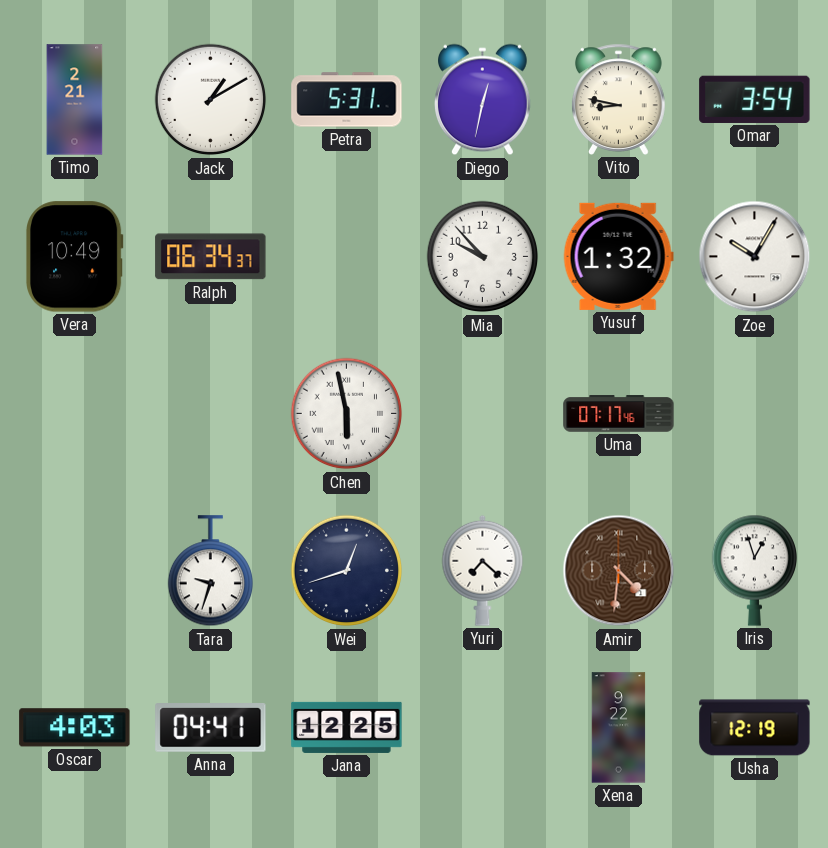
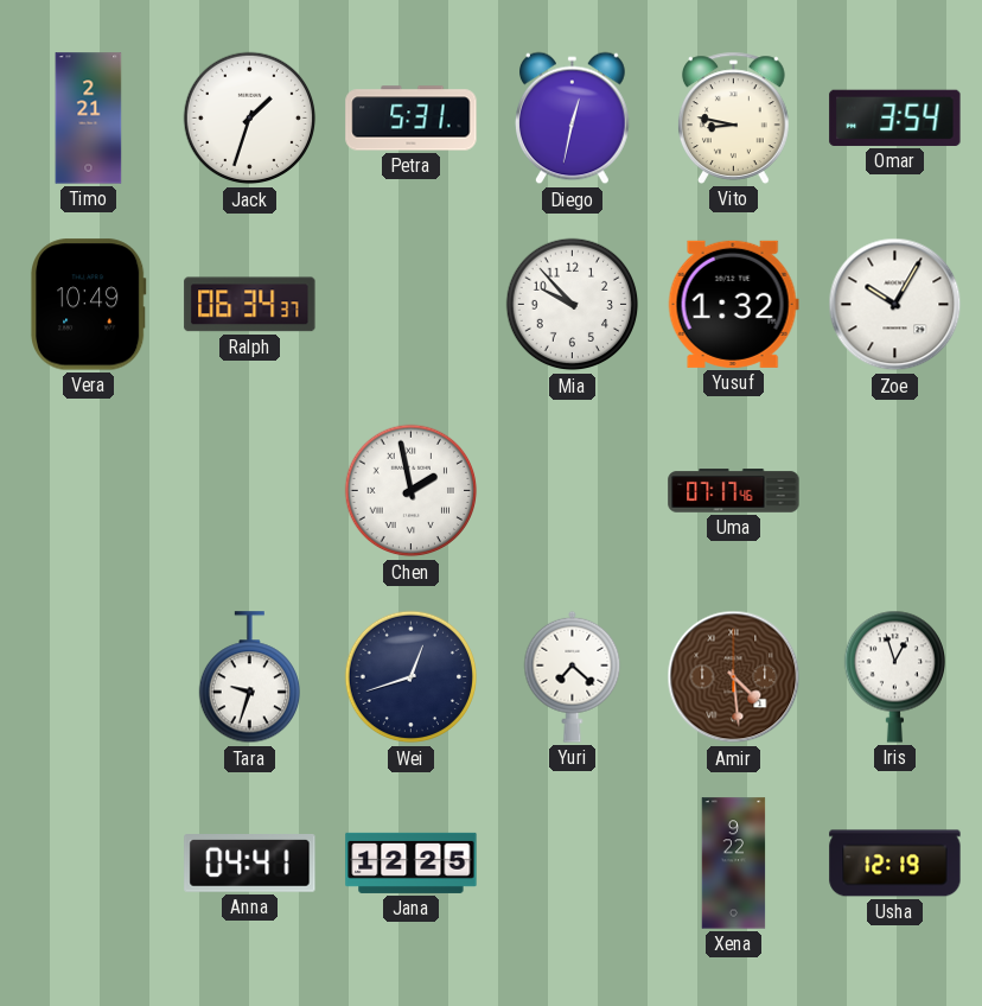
Jack: 1:10 -> 1:33 (250, 119)
Chen: 5:58 -> 1:58 (412, 491)
Amir: 4:31 -> 4:29 (734, 677)
Oscar: 4:03 -> none (75, 728)
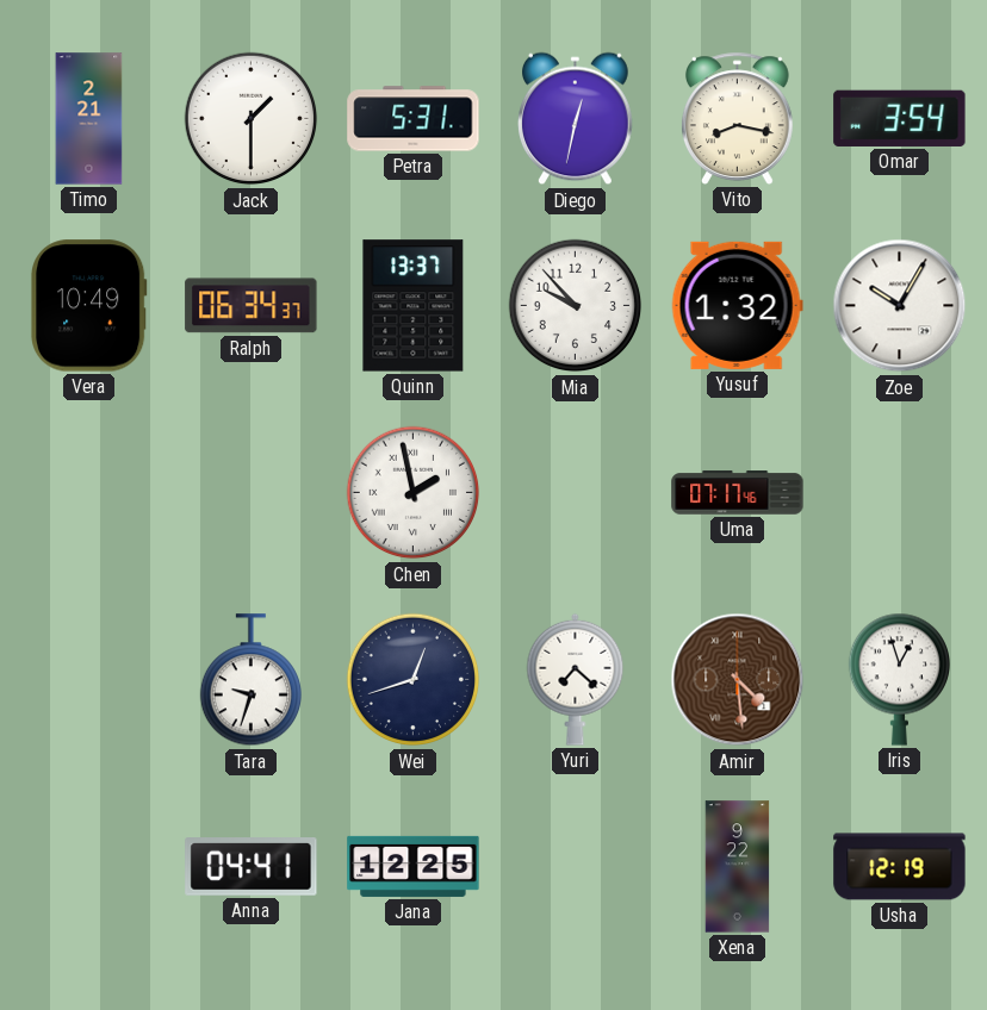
Jack: 1:33 -> 1:30 (252, 119)
Vito: 8:47 -> 8:17 (738, 118)
Quinn: none -> 13:37 (414, 306)
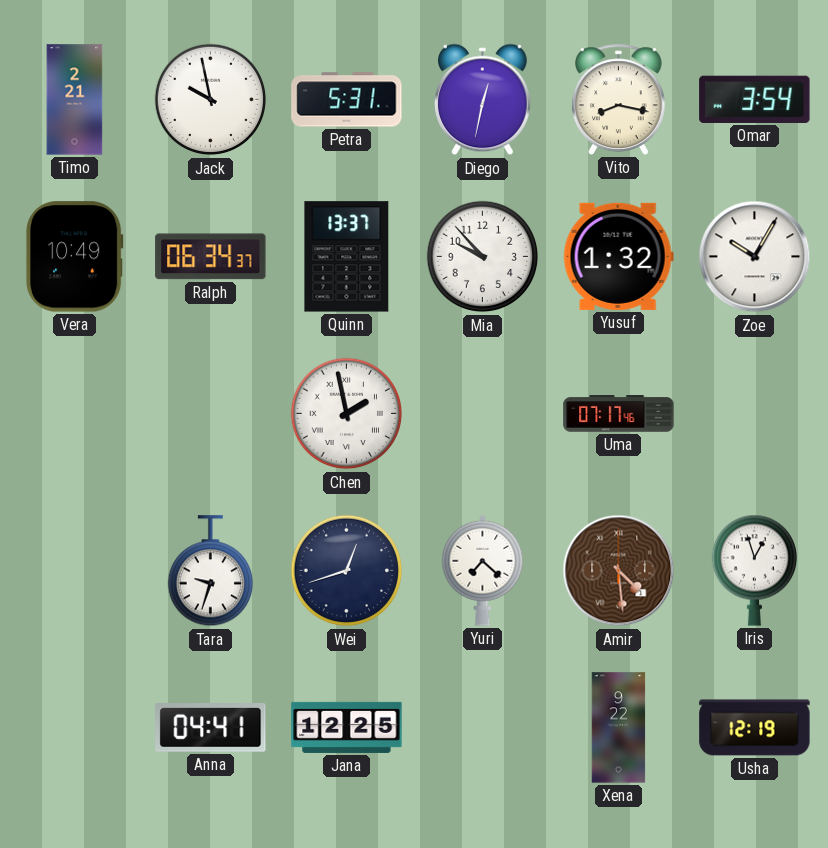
Jack: 1:30 -> 9:58 (211, 100)
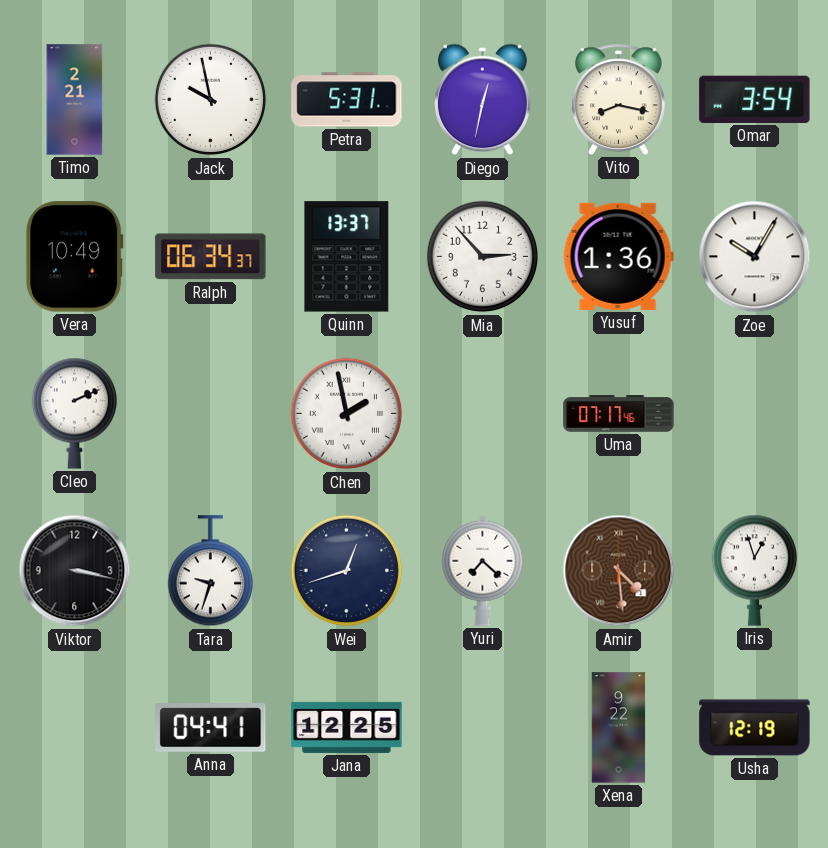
Mia: 9:53 -> 2:53 (483, 257)
Yusuf: 1:32 -> 1:36 (618, 256)
Cleo: none -> 2:11 (74, 413)
Viktor: none -> 3:17 (75, 571)
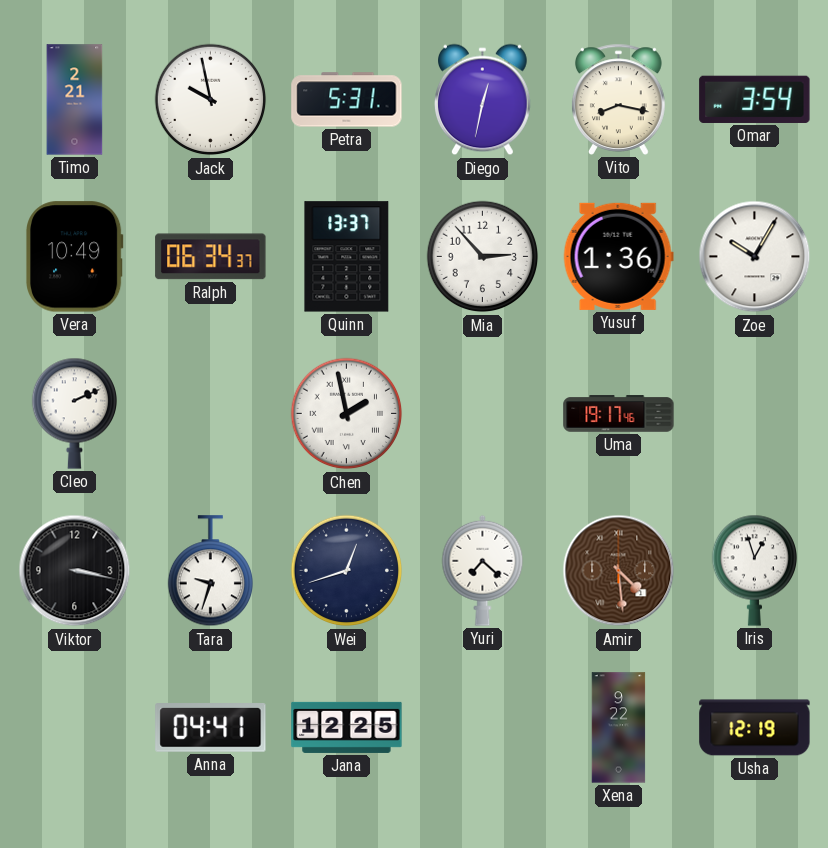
Uma: 07:17 -> 19:17 (619, 414)
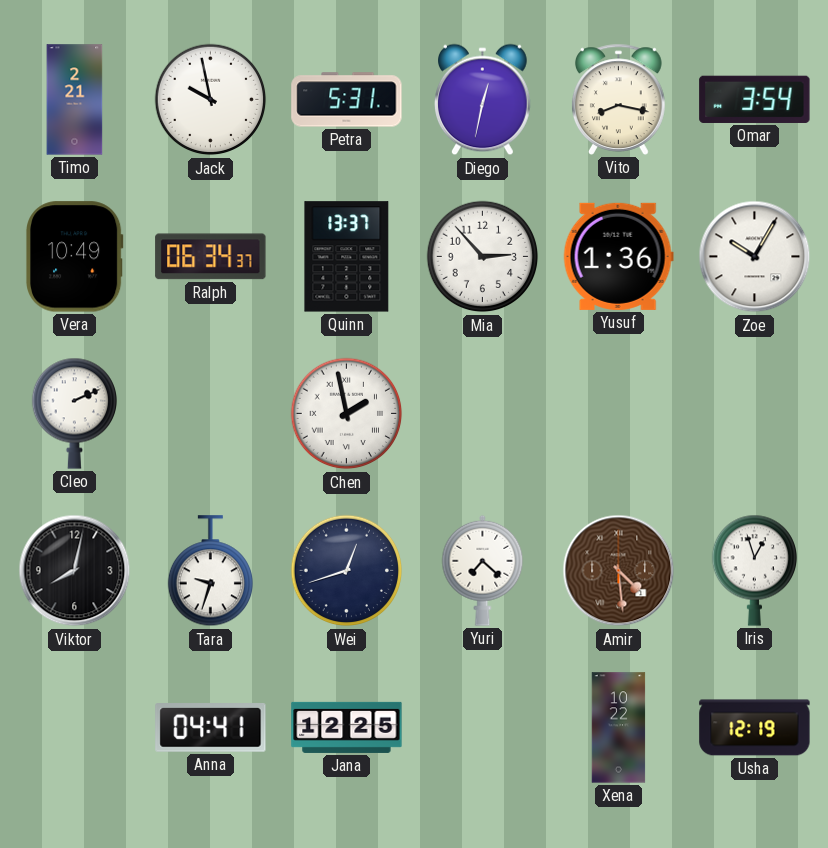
Uma: 19:17 -> none (619, 414)
Viktor: 3:17 -> 8:02 (75, 571)
Xena: 9:22 -> 10:22 (619, 728)
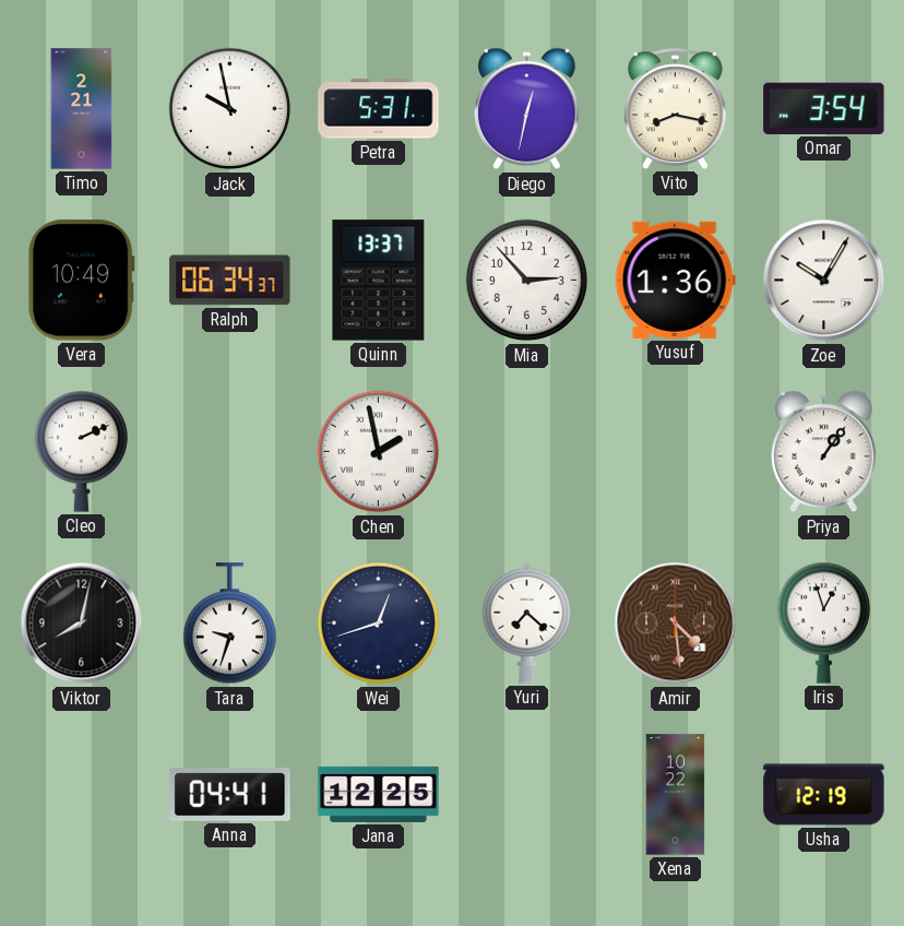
Priya: none -> 1:06 (824, 452)
